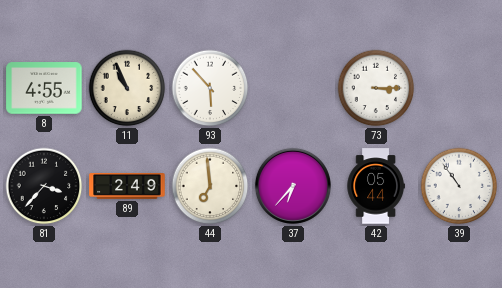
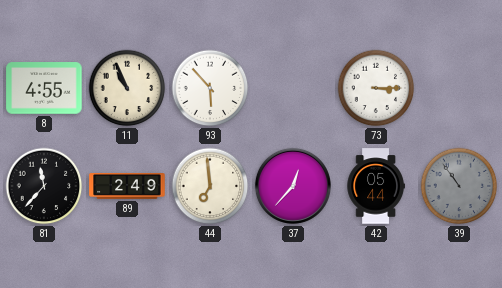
81: 3:37 -> 11:37 (44, 186)
37: 6:37 -> 12:37 (293, 186)
39 dial: white -> grey (459, 186)
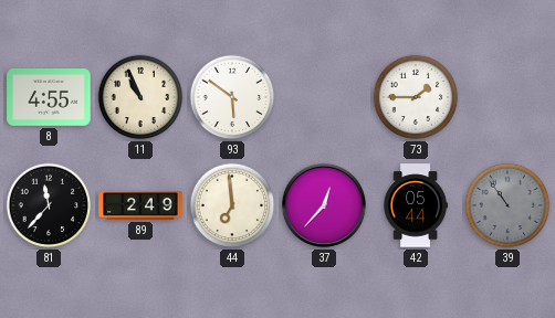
93: 5:53 -> 5:51 (232, 97)
73: 3:15 -> 1:45 (416, 97)
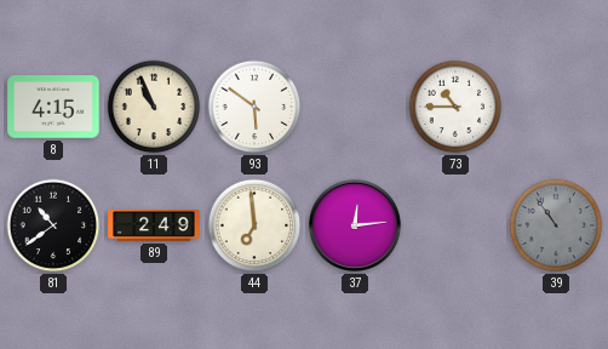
8: 4:55 -> 4:15 (53, 107)
73: 1:45 -> 10:45 (455, 107)
81: 11:37 -> 10:39 (53, 225)
37: 12:37 -> 12:14 (355, 225)
42: 05:44 -> none (416, 205)
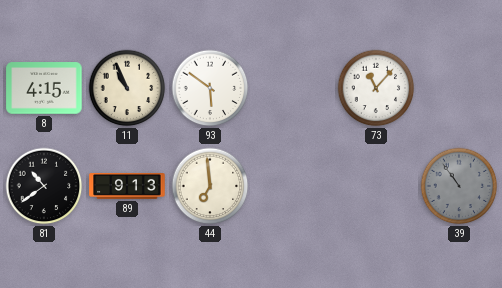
73: 10:45 -> 11:07 (376, 88)
89: 2:49 -> 9:13 (127, 187)
37: 12:14 -> none (355, 225)
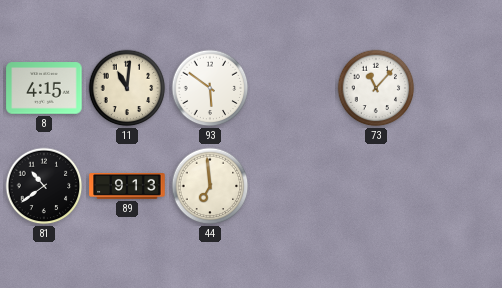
11: 10:56 -> 11:01 (127, 88)
39: 10:54 -> none (459, 186)
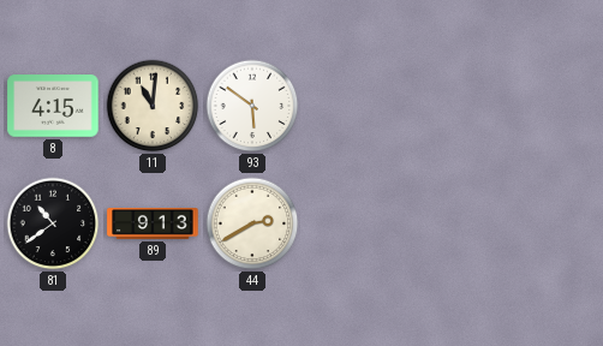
73: 11:07 -> none (376, 88)
44: 6:59 -> 2:40 (252, 223)
